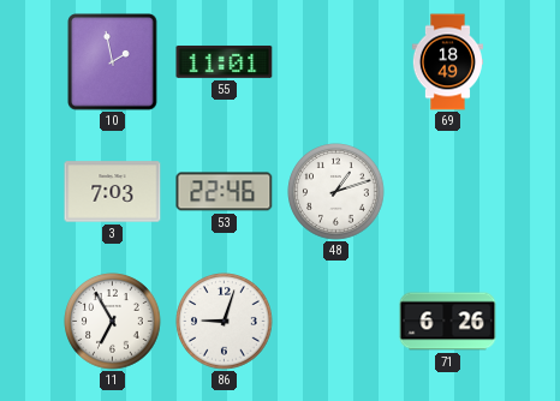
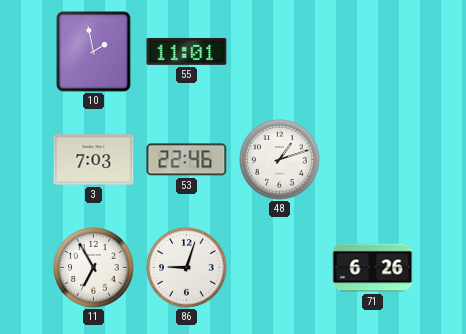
69: 18:49 -> none (447, 62)
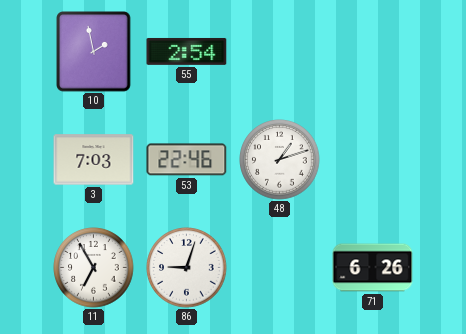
55: 11:01 -> 2:54 (187, 51)
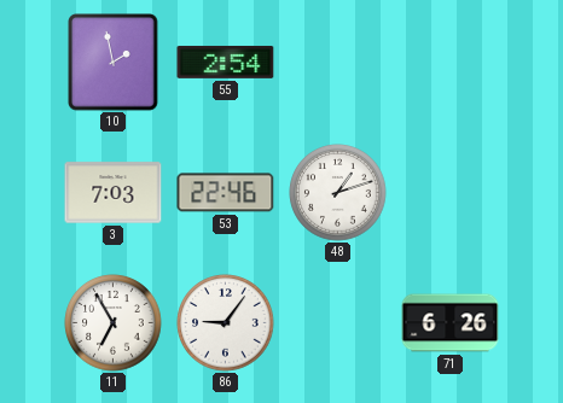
86: 9:03 -> 9:06 (226, 323)
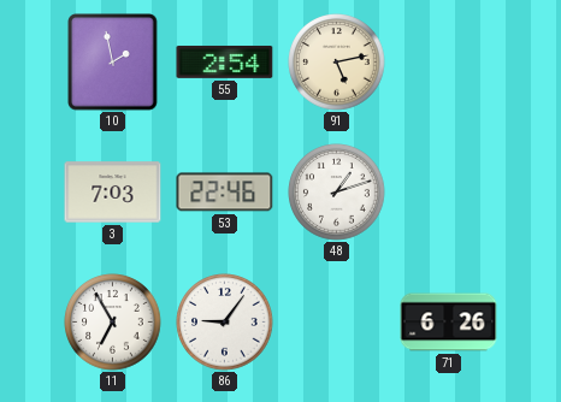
91: none -> 5:13 (337, 63)
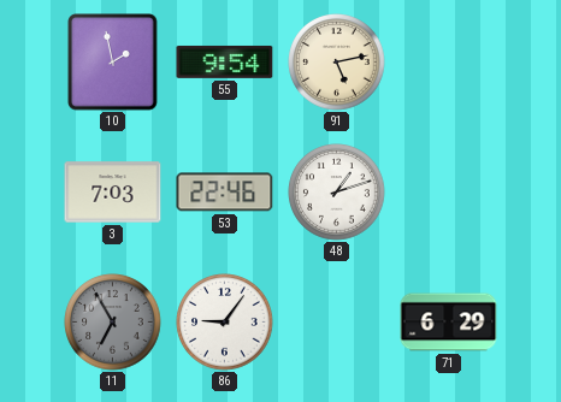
55: 2:54 -> 9:54 (225, 61)
11 dial: white -> grey (113, 323)
71: 6:26 -> 6:29 (449, 323)
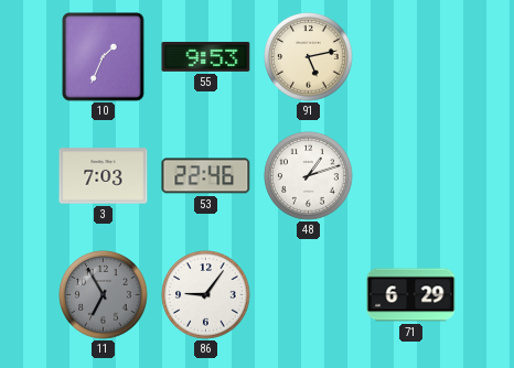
10: 1:58 -> 1:34 (104, 57)
55: 9:54 -> 9:53 (206, 56)
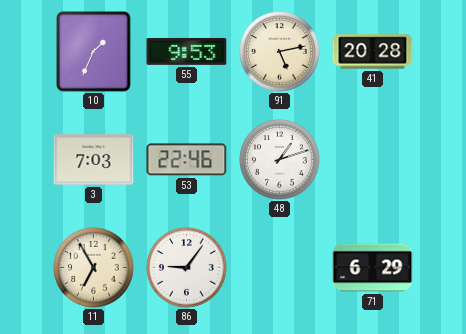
41: none -> 20:28 (373, 52)
11 dial: grey -> cream (94, 268)
